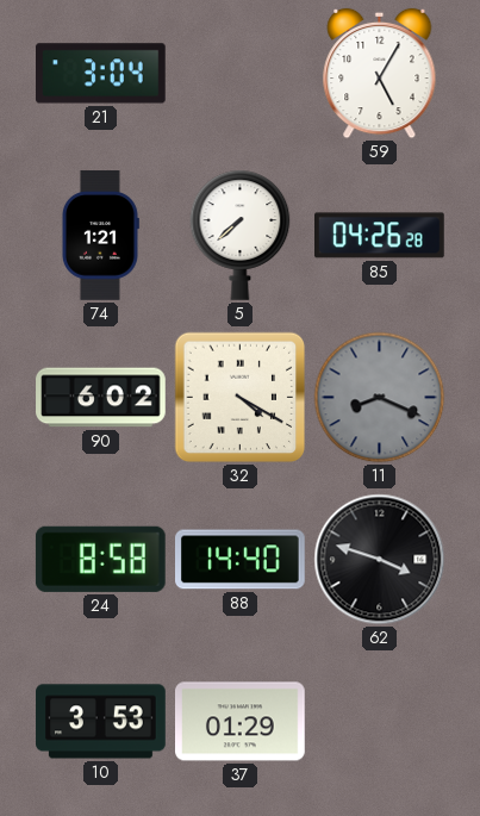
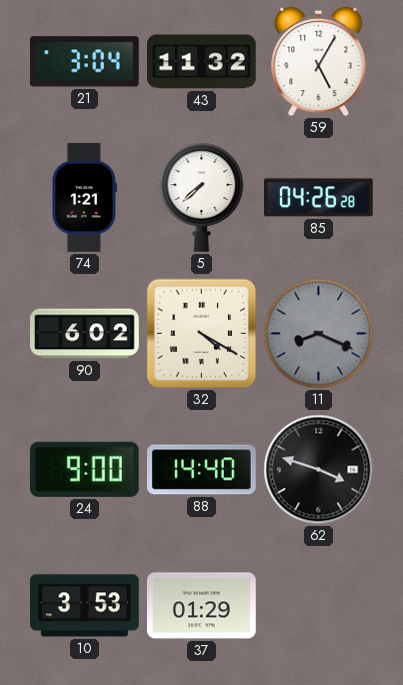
43: none -> 11:32 (202, 62)
24: 8:58 -> 9:00 (84, 469)
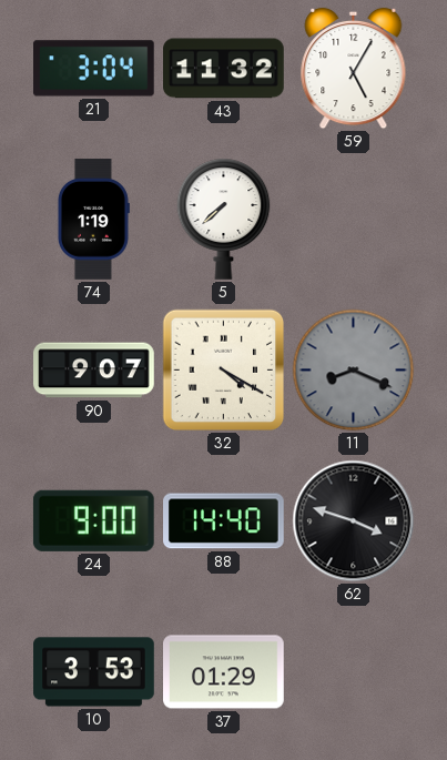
74: 1:21 -> 1:19 (93, 220)
85: 04:26 -> none (319, 198)
90: 6:02 -> 9:07 (94, 371)
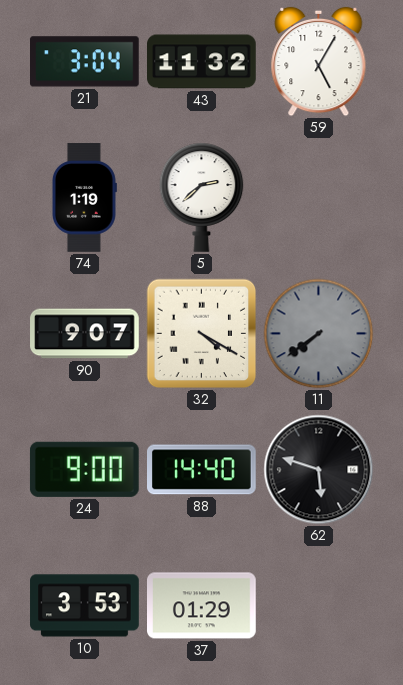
5: 7:38 -> 2:38 (202, 197)
11: 8:19 -> 7:39 (319, 334)
62: 3:48 -> 5:48 (319, 470)
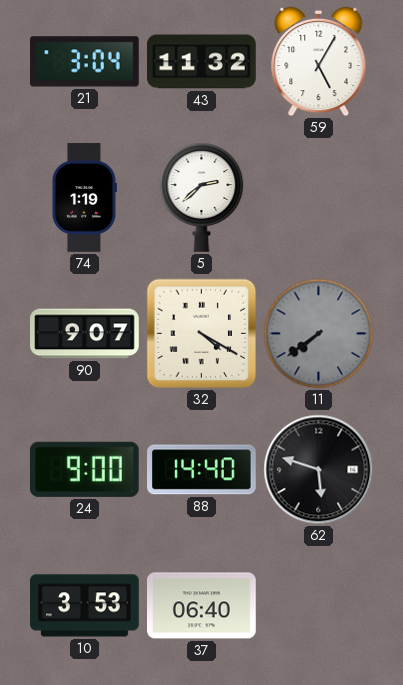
37: 01:29 -> 06:40 (202, 606)
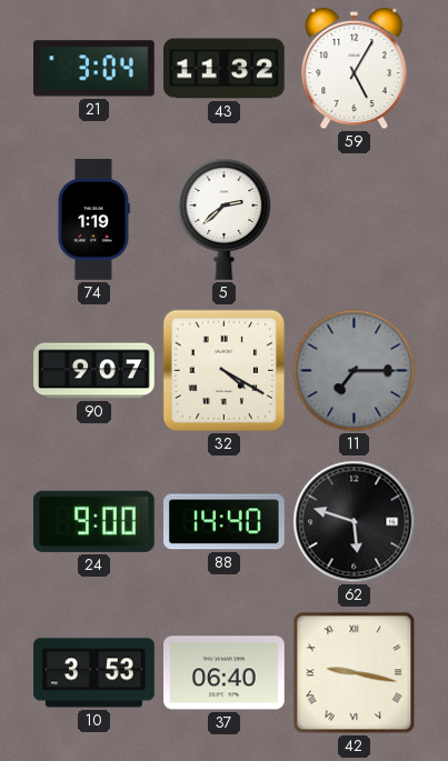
11: 7:39 -> 7:15 (355, 371)
42: none -> 9:17 (355, 673)
